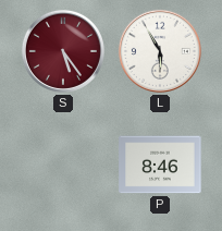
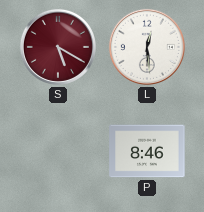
S: 5:24 -> 5:20 (58, 47)
L: 5:55 -> 12:29 (147, 47)
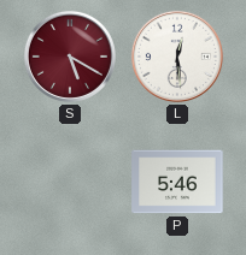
P: 8:46 -> 5:46 (177, 182)
